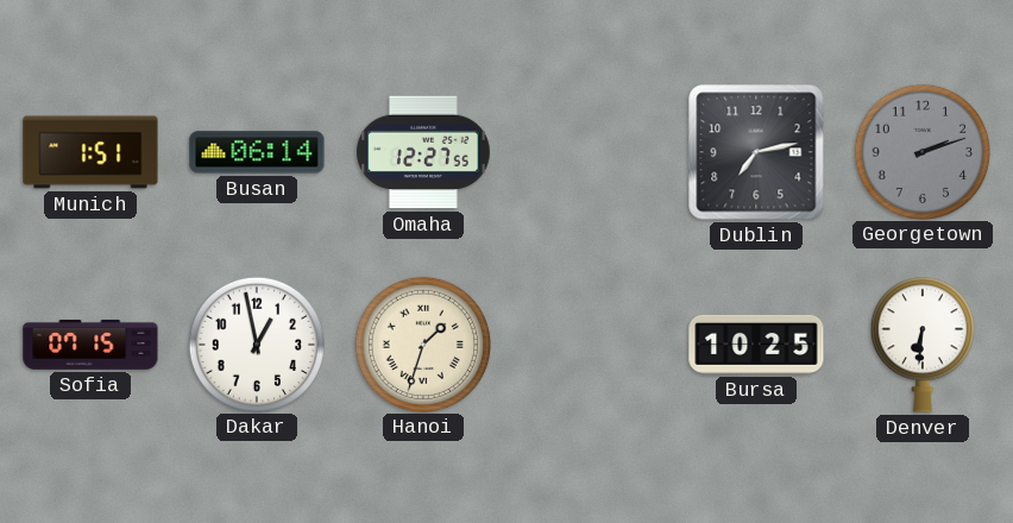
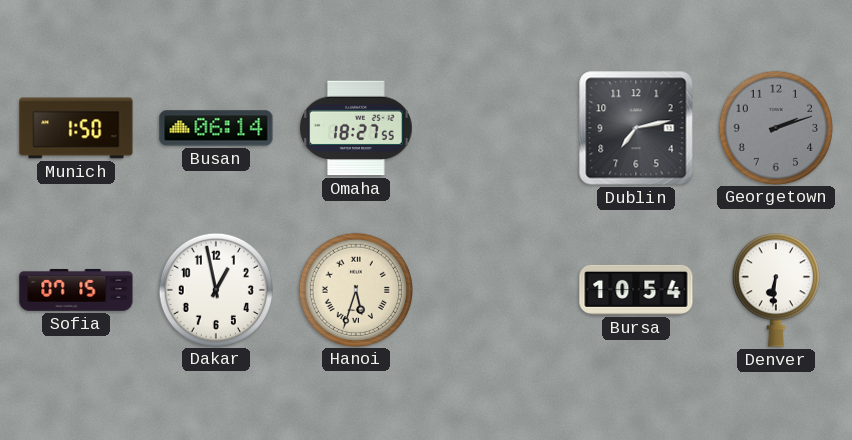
Munich: 1:51 -> 1:50 (76, 128)
Omaha: 12:27 -> 18:27 (357, 128)
Hanoi: 1:33 -> 5:33 (355, 289)
Bursa: 10:25 -> 10:54 (636, 290)
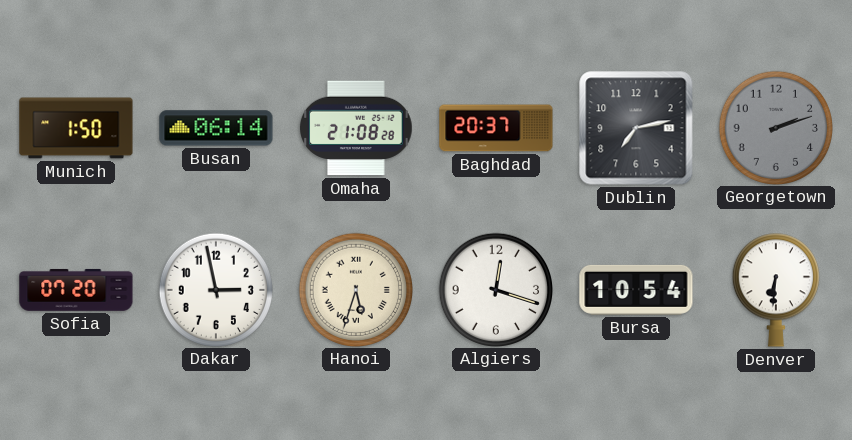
Omaha: 18:27 -> 21:08 (357, 128)
Baghdad: none -> 20:37 (496, 128)
Sofia: 07:15 -> 07:20 (76, 290)
Dakar: 12:58 -> 2:58 (215, 289)
Algiers: none -> 12:18 (495, 289)
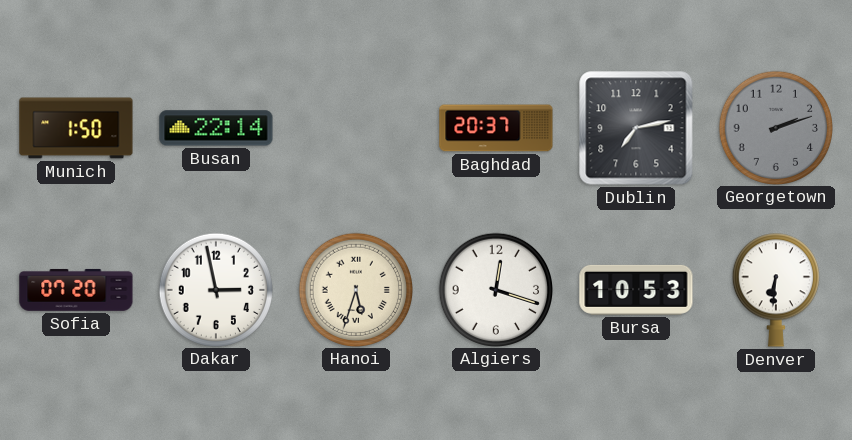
Busan: 06:14 -> 22:14 (216, 128)
Omaha: 21:08 -> none (357, 128)
Bursa: 10:54 -> 10:53 (636, 290)
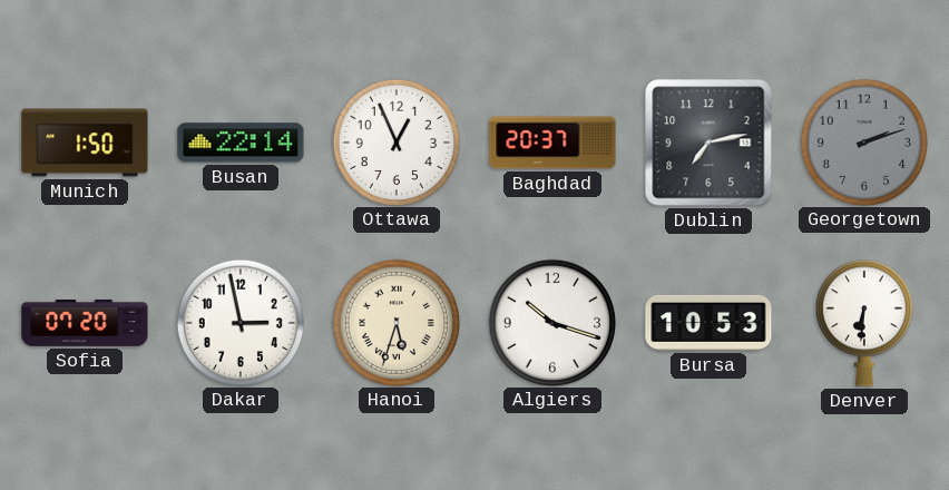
Ottawa: none -> 12:56 (395, 141)
Algiers: 12:18 -> 10:18 (551, 322)
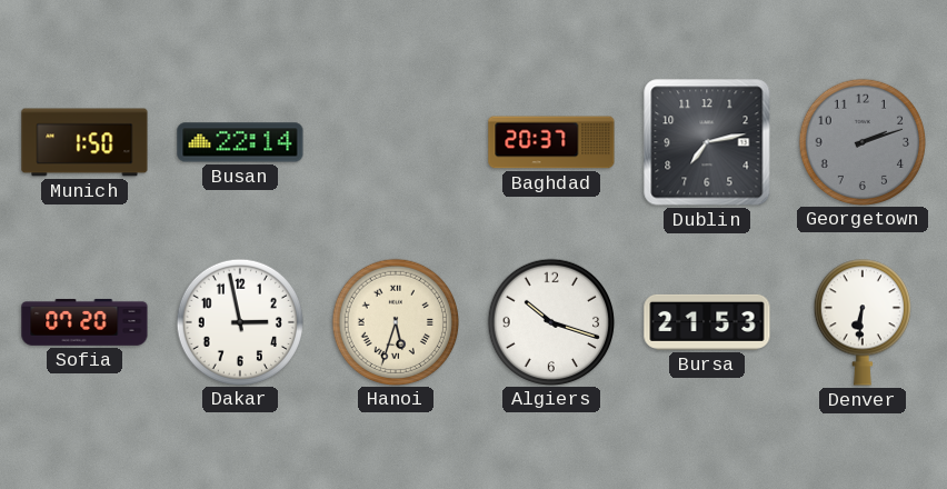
Ottawa: 12:56 -> none (395, 141)
Bursa: 10:53 -> 21:53 (707, 322)
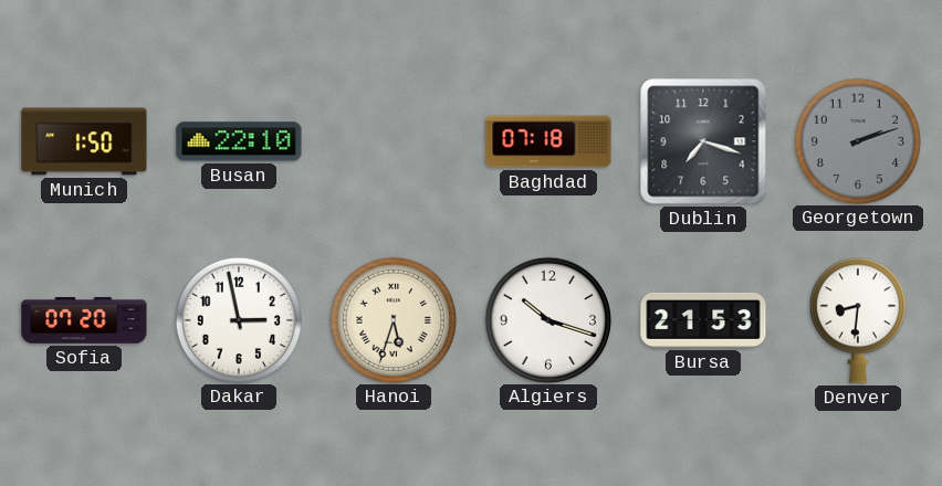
Busan: 22:14 -> 22:10 (239, 141)
Baghdad: 20:37 -> 07:18 (548, 141)
Dublin: 7:13 -> 7:18 (703, 141)
Denver: 6:31 -> 8:31 (858, 320)
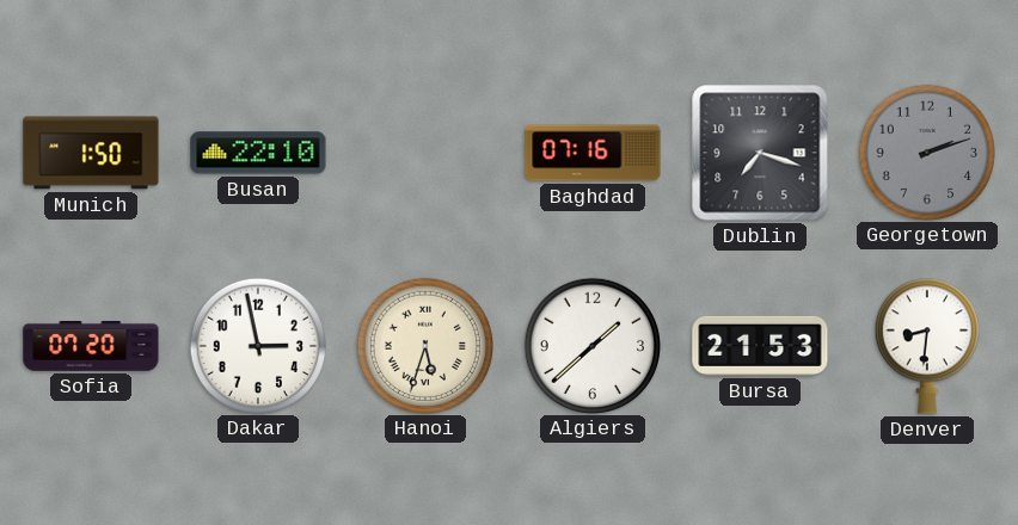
Baghdad: 07:18 -> 07:16 (593, 153)
Algiers: 10:18 -> 1:38 (591, 345)
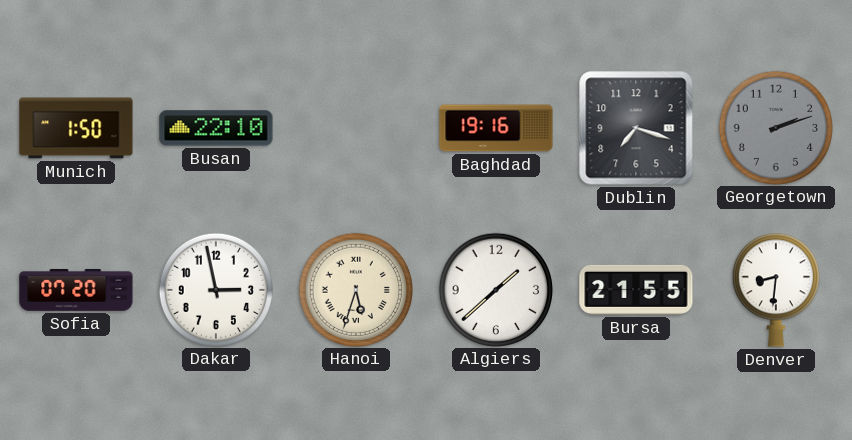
Baghdad: 07:16 -> 19:16 (496, 128)
Bursa: 21:53 -> 21:55 (636, 290)
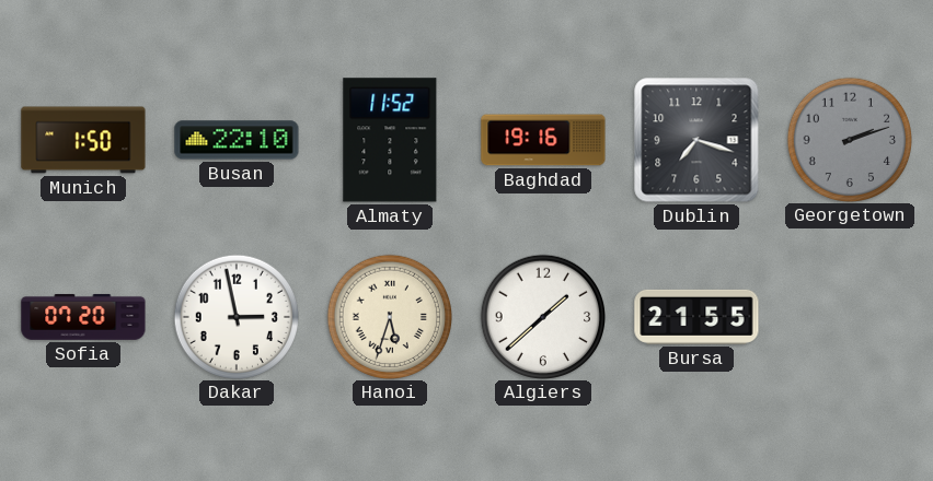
Almaty: none -> 11:52 (390, 140)
Denver: 8:31 -> none (776, 290)
